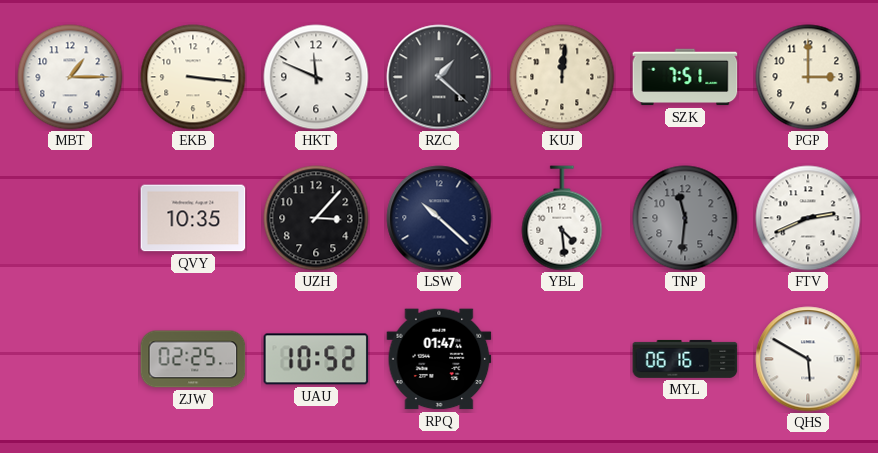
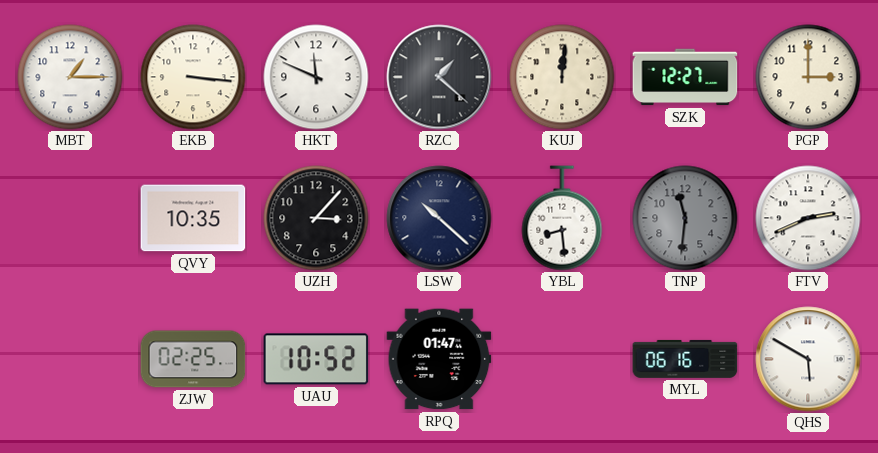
SZK: 7:51 -> 12:27 (685, 77)
YBL: 4:29 -> 8:29 (562, 218)
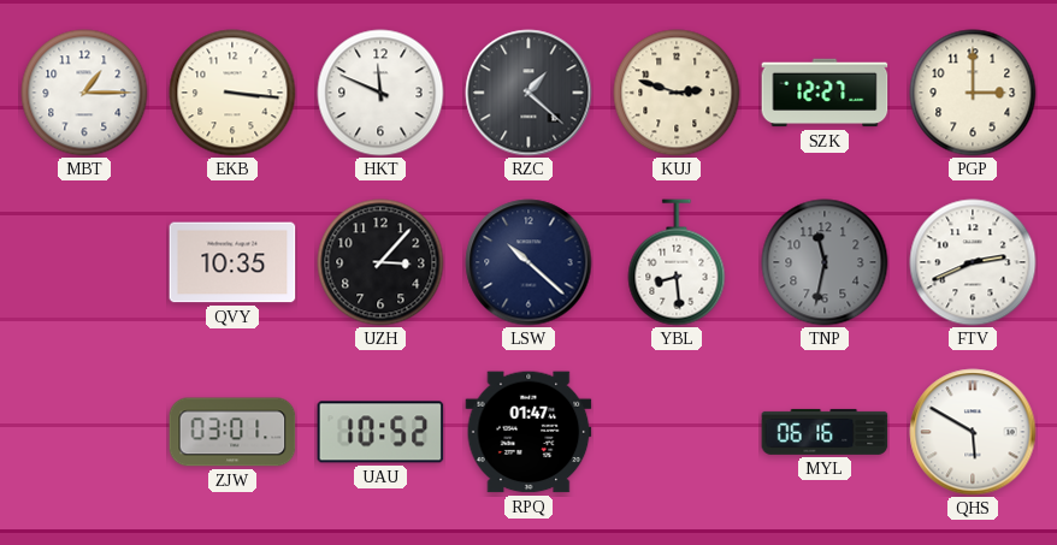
KUJ: 12:01 -> 2:48 (677, 93)
TNP: 11:31 -> 11:32 (825, 262)
ZJW: 02:25 -> 03:01 (232, 432)
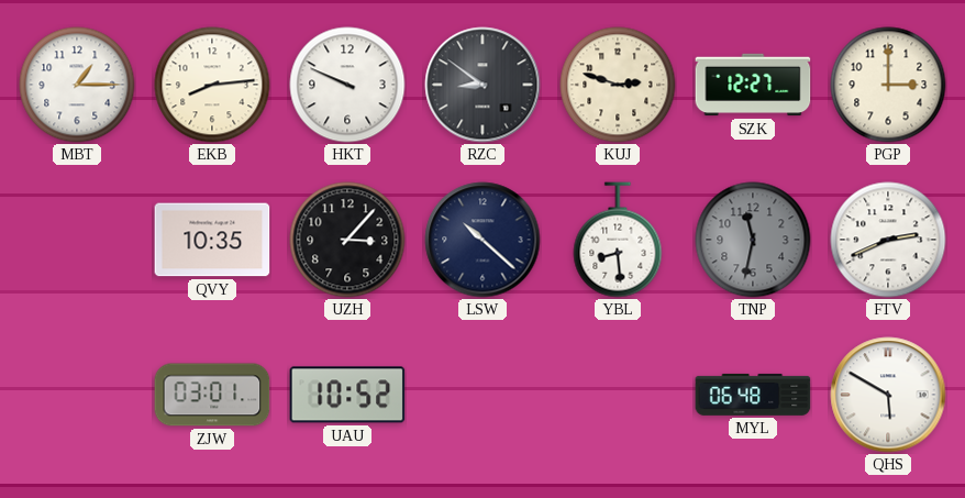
EKB: 3:16 -> 8:14 (212, 85)
HKT: 11:49 -> 9:49 (347, 85)
RZC: 1:22 -> 8:51 (482, 85)
RPQ: 01:47 -> none (528, 432)
MYL: 06:16 -> 06:48 (753, 395)
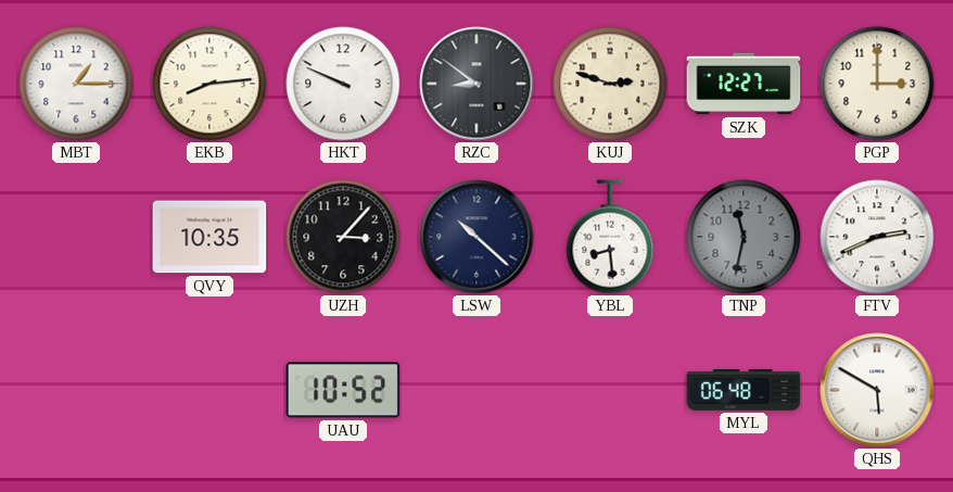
ZJW: 03:01 -> none (212, 395)
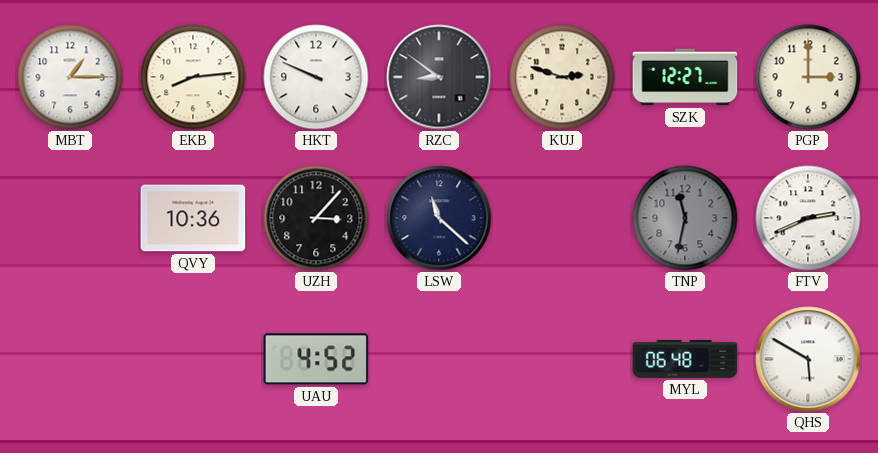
QVY: 10:35 -> 10:36 (193, 218)
LSW: 10:22 -> 11:22 (439, 218)
YBL: 8:29 -> none (610, 237)
UAU: 10:52 -> 4:52 (316, 359)
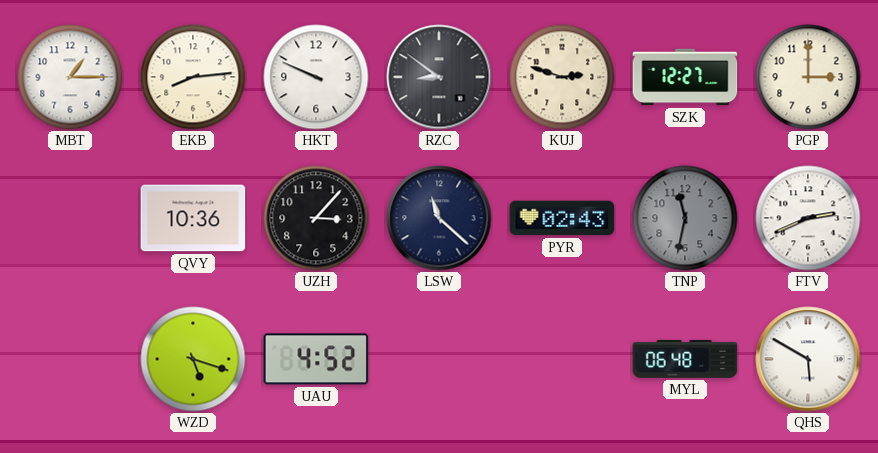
PYR: none -> 02:43 (562, 218)
WZD: none -> 5:18 (193, 359)
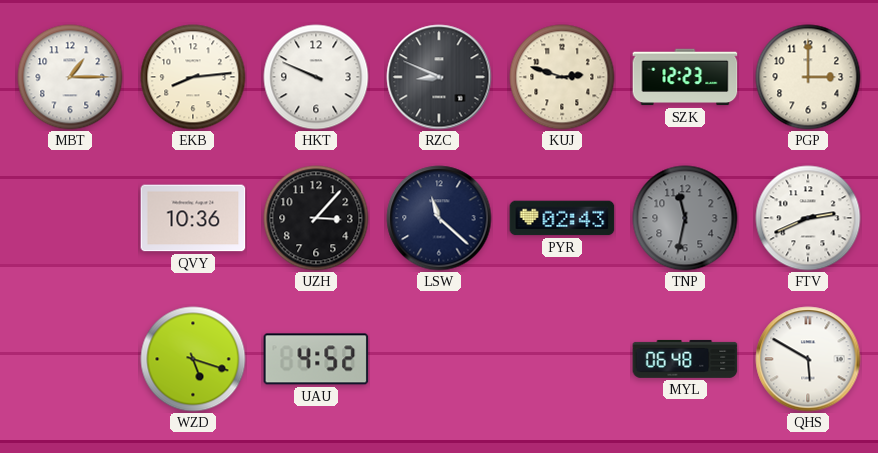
RZC: 8:51 -> 8:49 (439, 77)
SZK: 12:27 -> 12:23 (685, 77)
